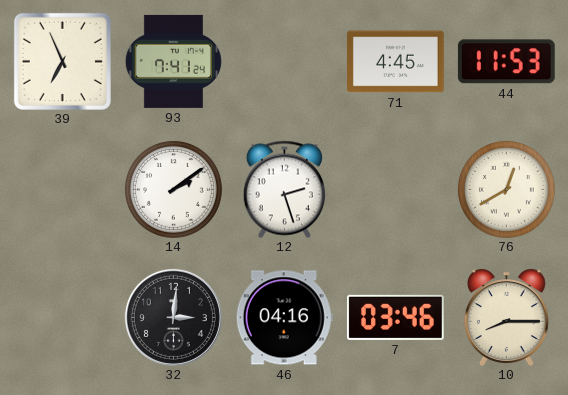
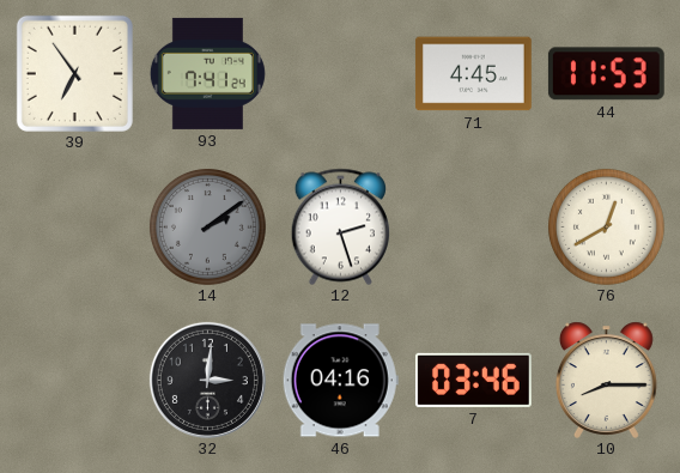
39: 6:56 -> 6:54 (74, 73)
14 dial: white -> grey (207, 226)
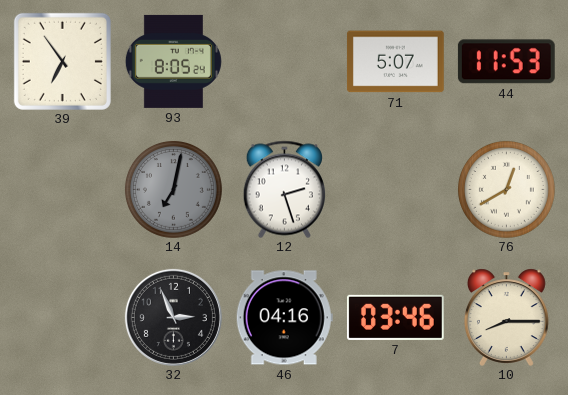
93: 7:41 -> 8:05 (173, 61)
71: 4:45 -> 5:07 (395, 62)
14: 2:09 -> 7:02 (173, 189)
32: 3:01 -> 2:56 (173, 317)
